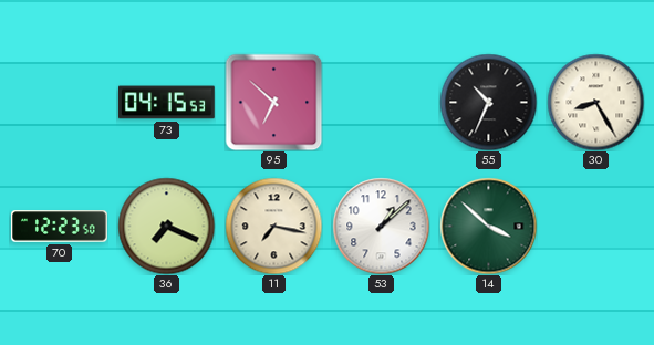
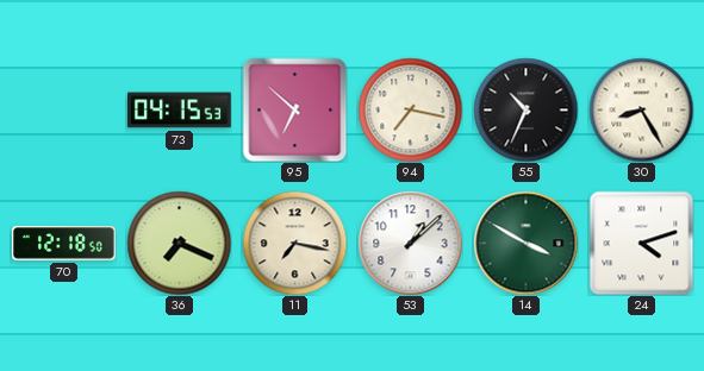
94: none -> 7:17 (410, 109)
70: 12:23 -> 12:18 (64, 244)
14: 3:52 -> 3:50 (525, 243)
24: none -> 4:12 (641, 243)
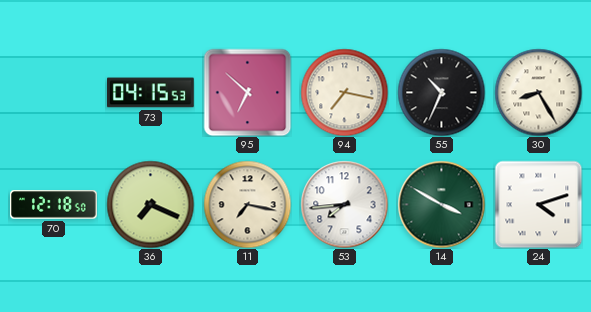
53: 1:08 -> 7:44 (344, 204)
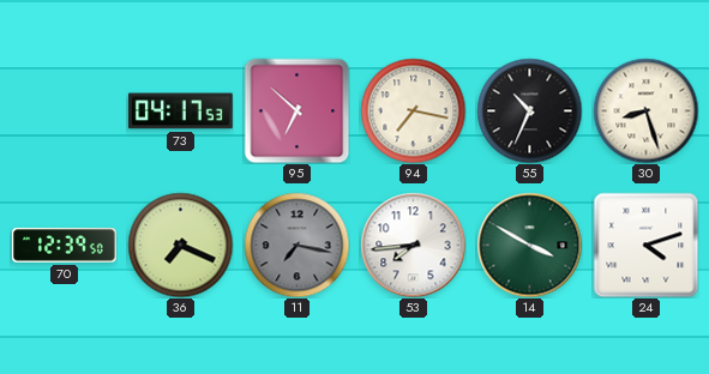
73: 04:15 -> 04:17 (181, 111)
30: 8:25 -> 8:27 (645, 110)
70: 12:18 -> 12:39 (65, 246)
11 dial: cream -> grey (296, 245)
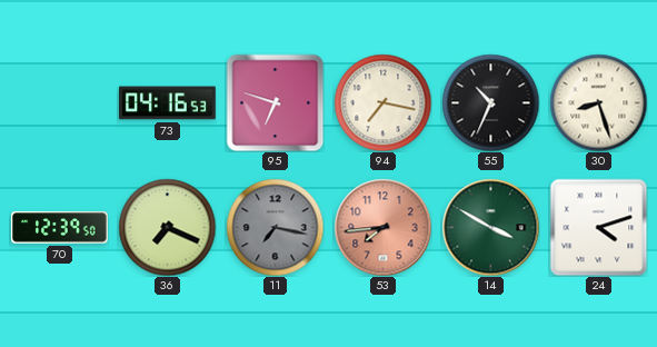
73: 04:17 -> 04:16 (168, 103)
95: 6:52 -> 6:48 (275, 102)
53 dial: white -> salmon (382, 227)
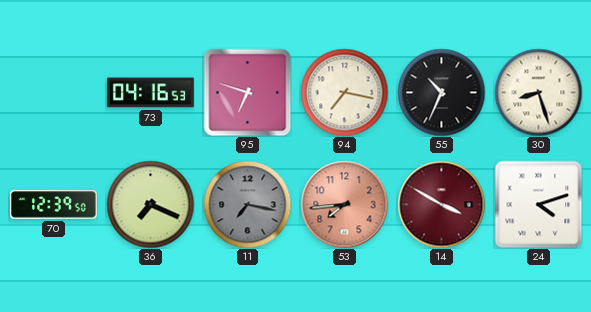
14 dial: green -> burgundy (441, 204)
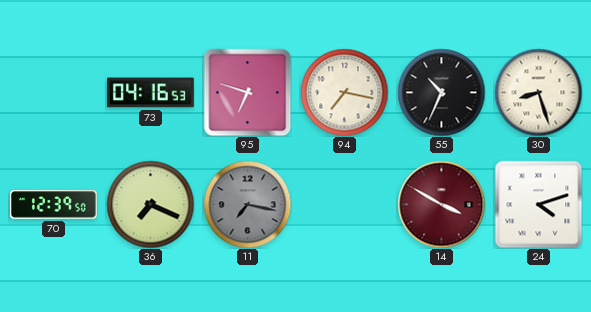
53: 7:44 -> none (344, 204)
